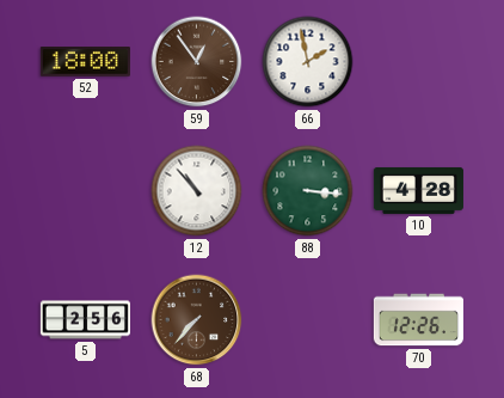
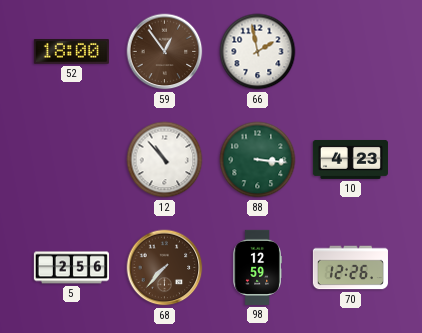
10: 4:28 -> 4:23 (350, 159)
98: none -> 12:59 (257, 267)
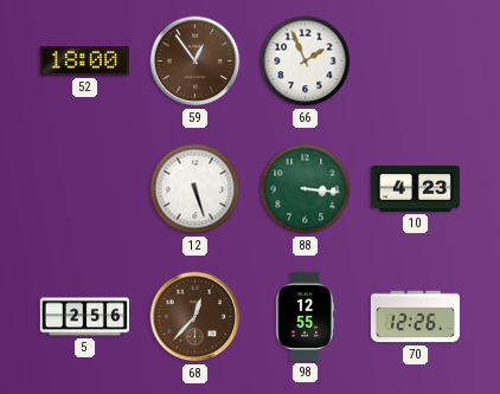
66: 1:58 -> 1:56 (306, 62)
12: 10:53 -> 5:27 (195, 189)
68: 7:37 -> 12:37 (195, 317)
98: 12:59 -> 12:55 (305, 316)
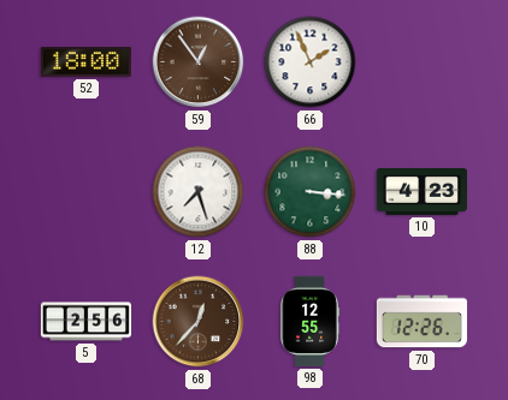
12: 5:27 -> 7:27 (199, 192)
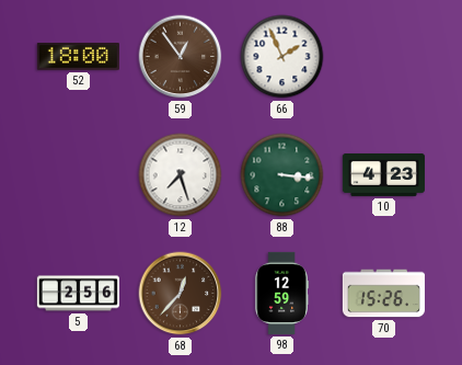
98: 12:55 -> 12:59 (281, 293)
70: 12:26 -> 15:26 (383, 294)
